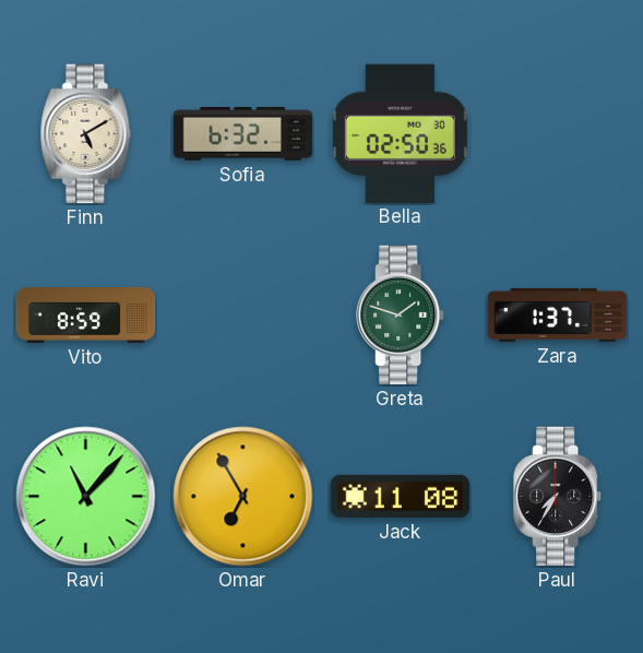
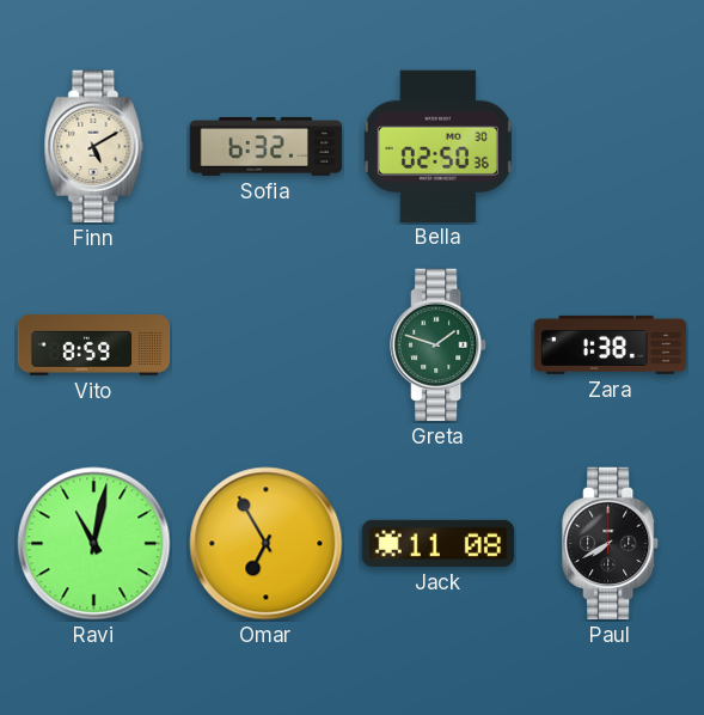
Zara: 1:37 -> 1:38 (611, 344)
Ravi: 11:07 -> 11:02 (94, 544)
Paul: 7:35 -> 7:40 (611, 544)
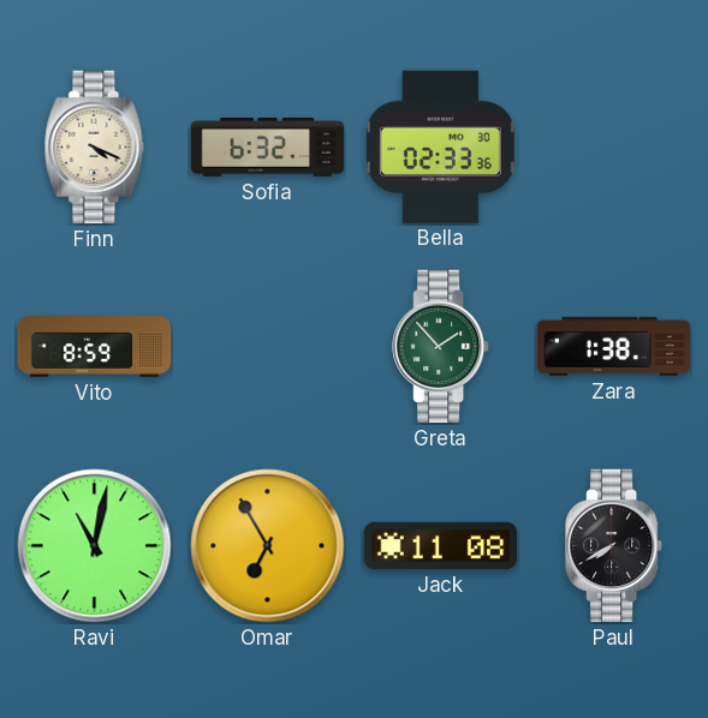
Finn: 5:10 -> 4:19 (95, 148)
Bella: 02:50 -> 02:33 (440, 146)
Greta: 1:48 -> 1:53 (441, 347)
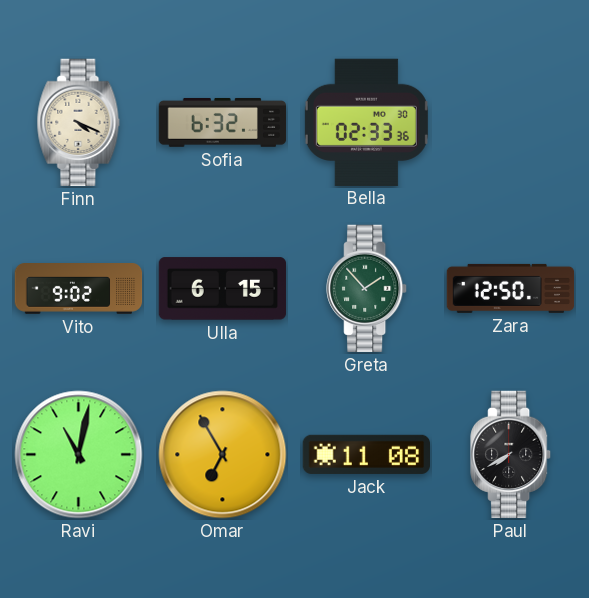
Vito: 8:59 -> 9:02 (79, 289)
Ulla: none -> 6:15 (223, 289)
Zara: 1:38 -> 12:50 (511, 288)
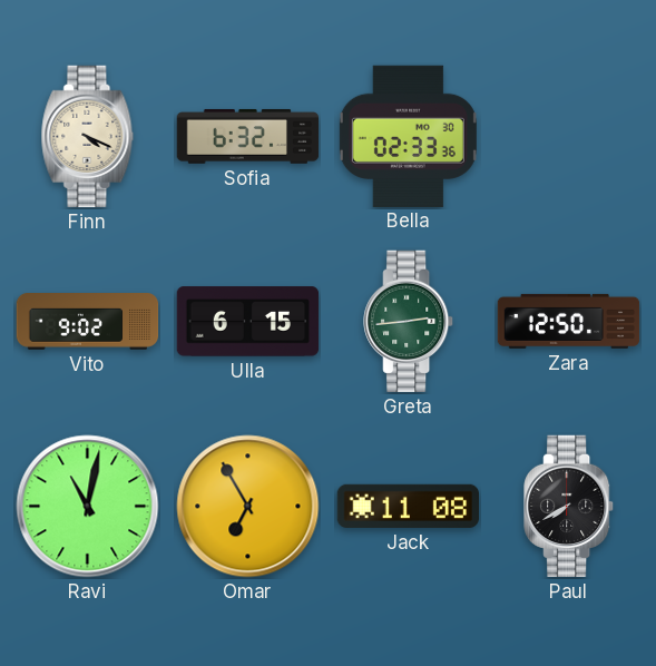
Greta: 1:53 -> 2:44 (409, 322)
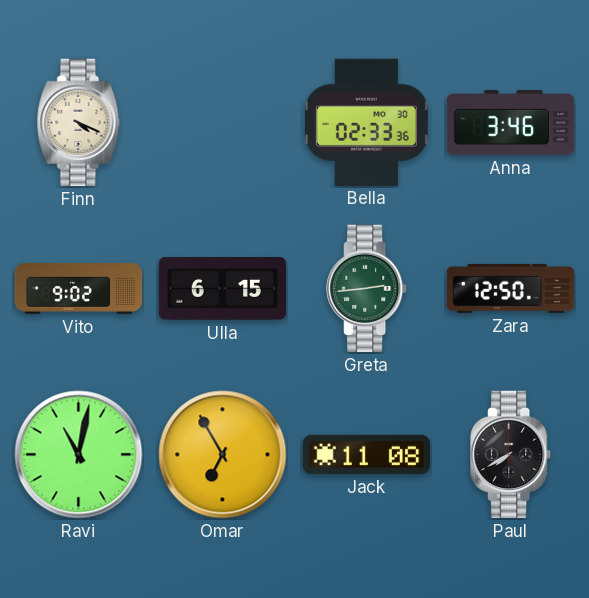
Sofia: 6:32 -> none (248, 136)
Anna: none -> 3:46 (511, 123)
